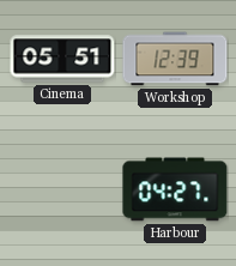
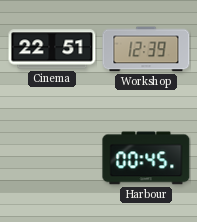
Cinema: 05:51 -> 22:51 (52, 49)
Harbour: 04:27 -> 00:45 (146, 158)
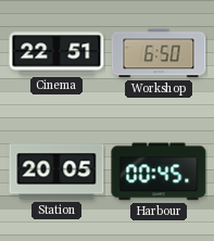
Workshop: 12:39 -> 6:50 (159, 53)
Station: none -> 20:05 (56, 172)
